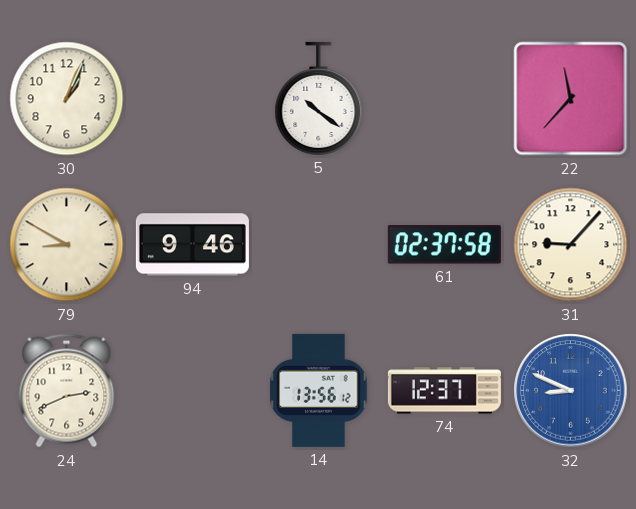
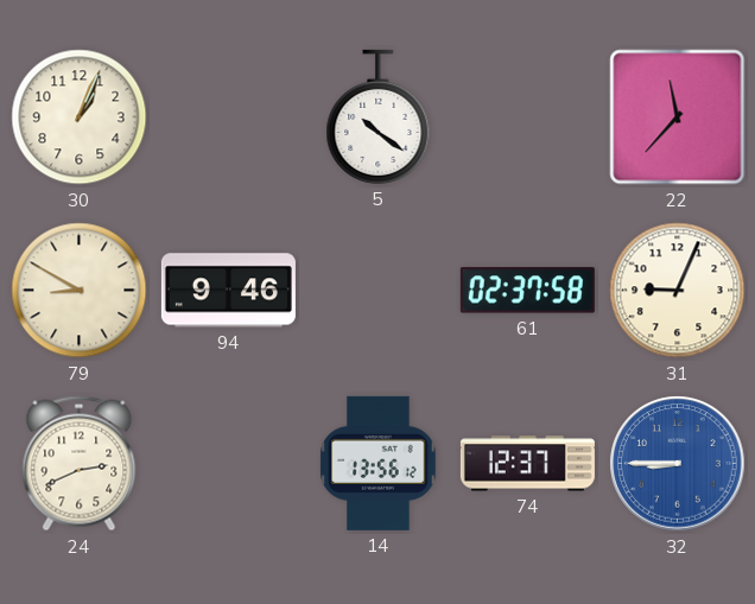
31: 9:07 -> 9:04 (678, 291)
32: 8:49 -> 8:45 (678, 464)
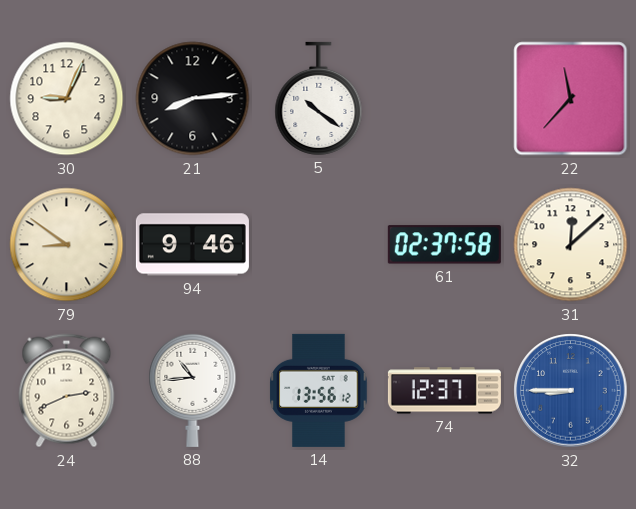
30: 1:04 -> 9:04 (67, 99)
21: none -> 8:14 (193, 99)
79: 8:50 -> 8:51 (67, 245)
31: 9:04 -> 12:08 (571, 245)
88: none -> 10:44 (193, 390)
